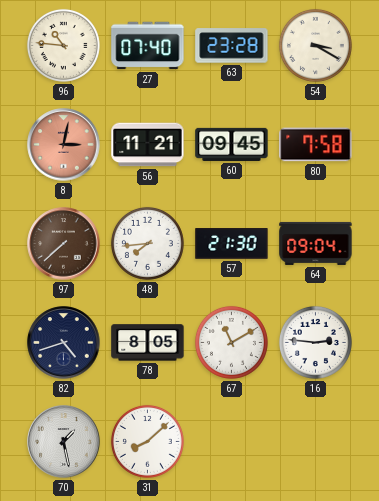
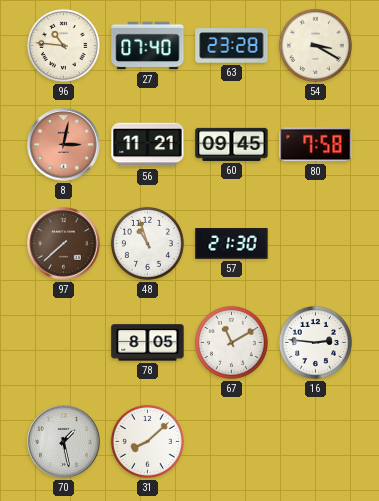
48: 7:44 -> 10:57 (147, 243)
64: 09:04 -> none (316, 243)
82: 4:42 -> none (64, 343)
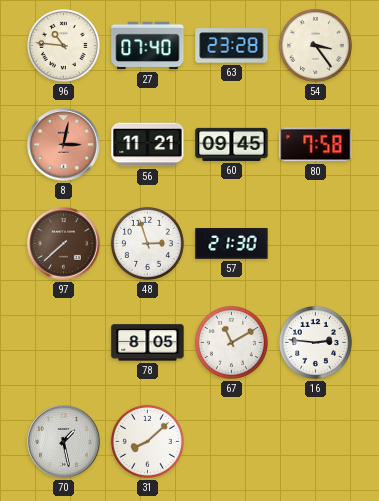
54: 3:20 -> 3:24 (315, 45)
48: 10:57 -> 2:57 (147, 243)
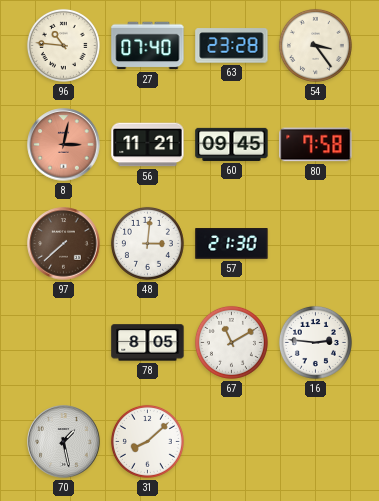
48: 2:57 -> 3:01 (147, 243)
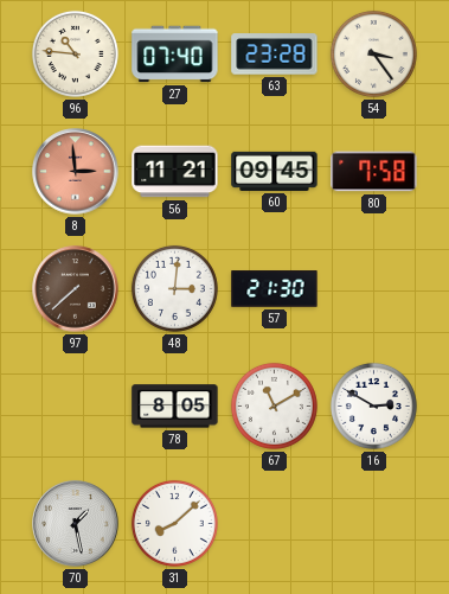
8: 3:02 -> 2:59 (76, 172)
16: 2:46 -> 2:50 (373, 405)
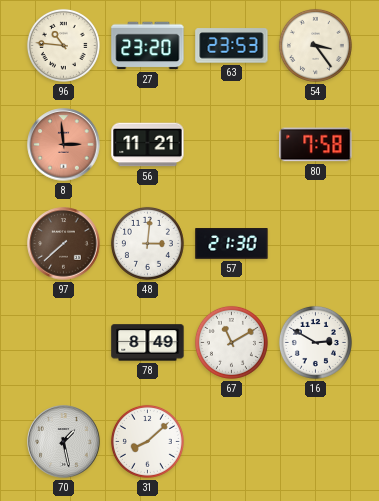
27: 07:40 -> 23:20 (148, 46)
63: 23:28 -> 23:53 (232, 46)
60: 09:45 -> none (275, 171)
78: 8:05 -> 8:49 (148, 343)
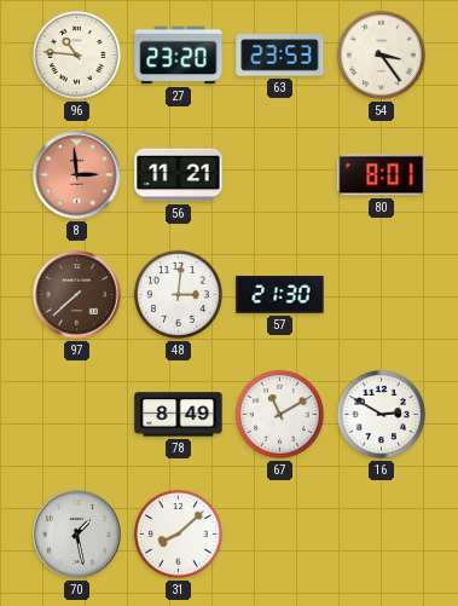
80: 7:58 -> 8:01 (382, 175)
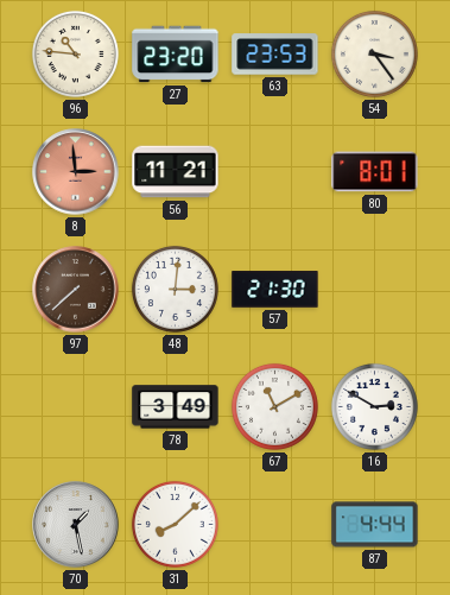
78: 8:49 -> 3:49 (176, 407)
87: none -> 4:44 (375, 525)
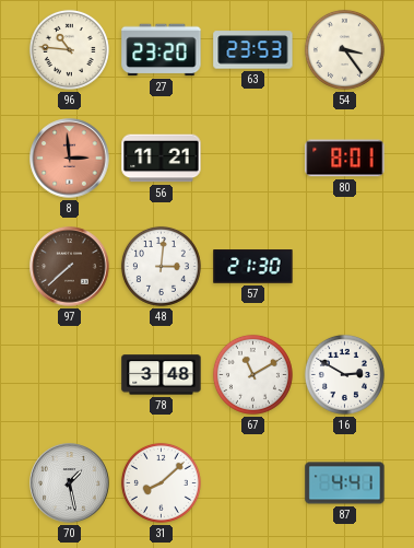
78: 3:49 -> 3:48 (162, 375)
87: 4:44 -> 4:41 (345, 483)
